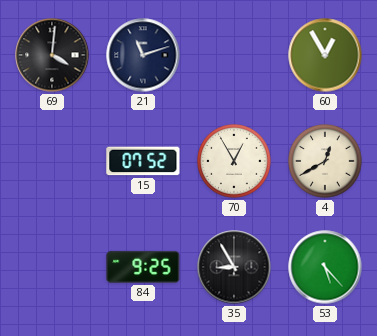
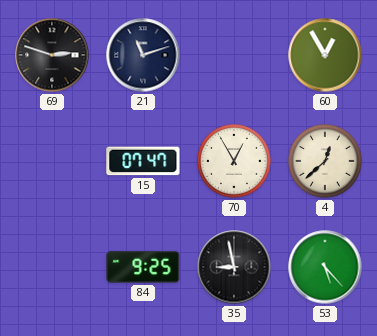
69: 4:01 -> 2:48 (52, 55)
15: 07:52 -> 07:47 (143, 161)
4: 12:40 -> 12:38 (326, 162)
35: 8:55 -> 8:58 (234, 267)
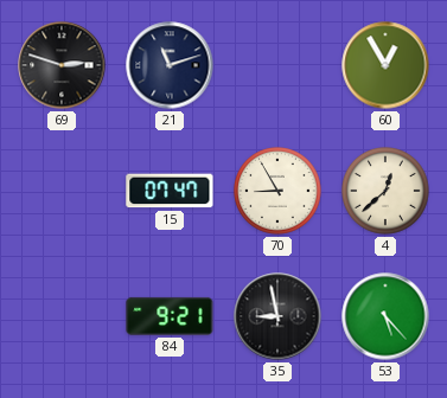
70: 12:55 -> 8:55 (279, 192)
84: 9:25 -> 9:21 (170, 316)
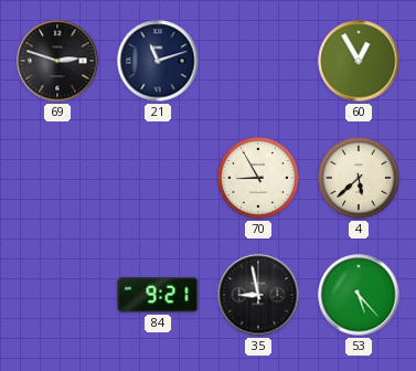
15: 07:47 -> none (170, 191)
4: 12:38 -> 5:38 (360, 179)
